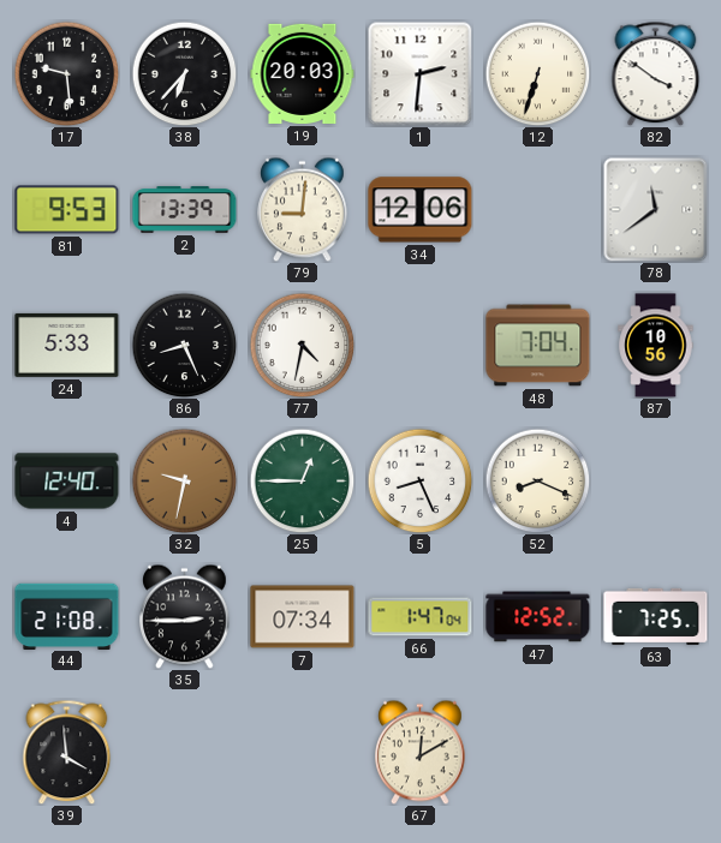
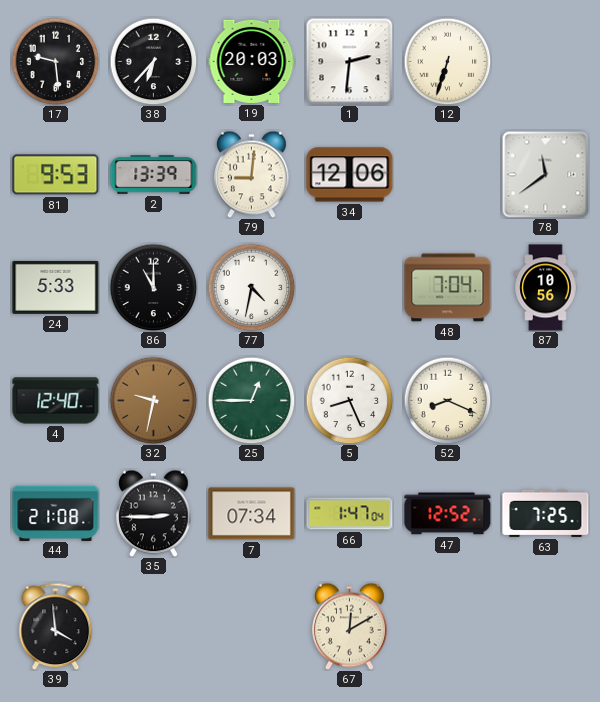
82: 3:51 -> none (656, 73)
86: 8:26 -> 11:00 (153, 287)
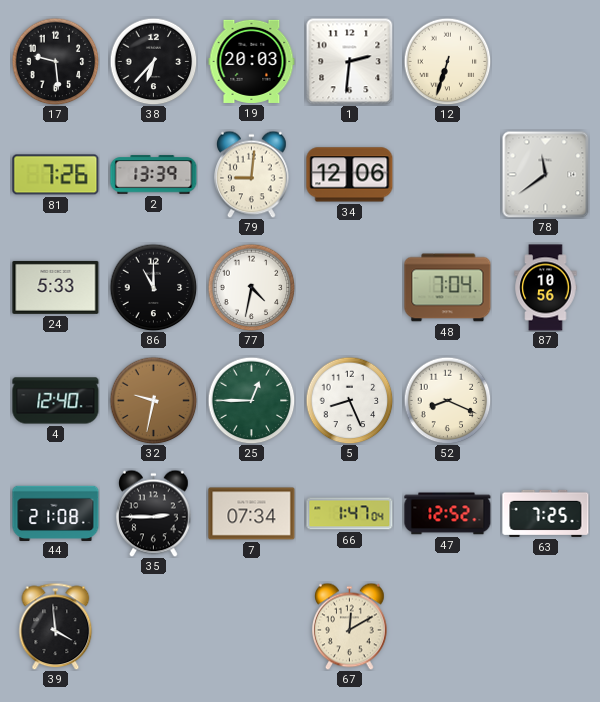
81: 9:53 -> 7:26 (56, 175)
